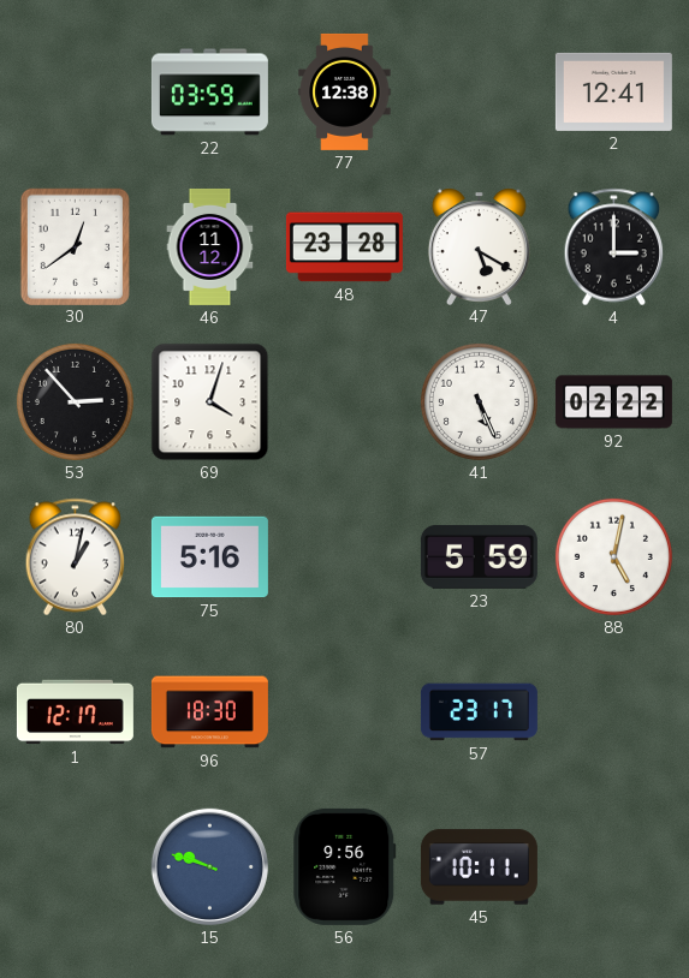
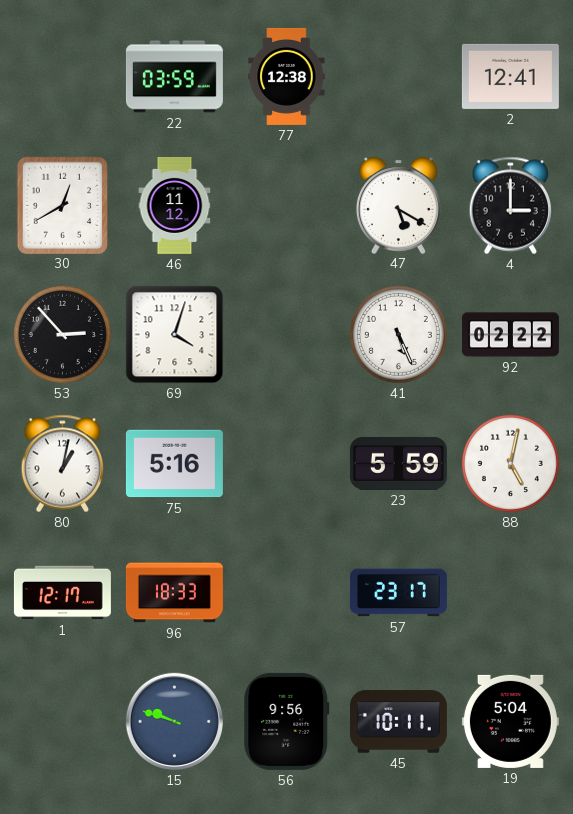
30: 12:39 -> 12:40 (62, 205)
48: 23:28 -> none (344, 248)
96: 18:30 -> 18:33 (174, 593)
19: none -> 5:04 (510, 721)
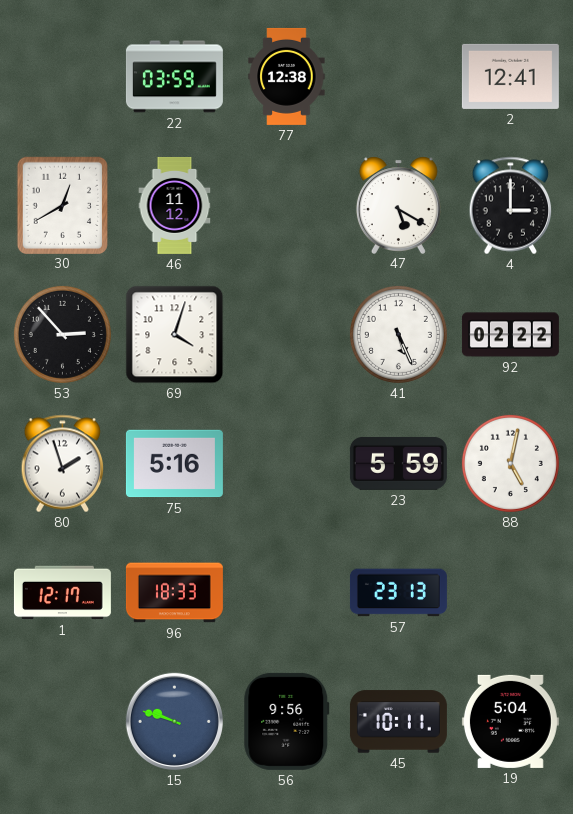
80: 1:02 -> 1:57 (63, 464)
57: 23:17 -> 23:13 (398, 593)
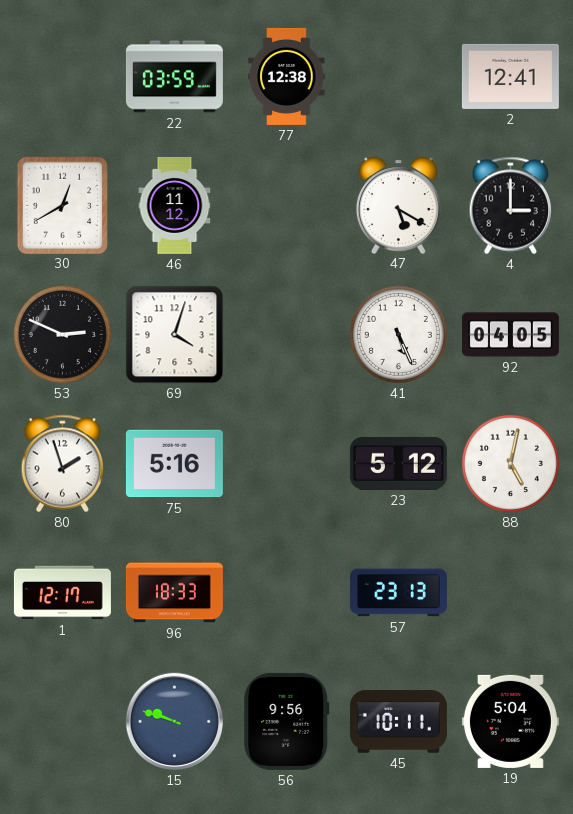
53: 2:53 -> 2:49 (62, 334)
92: 02:22 -> 04:05 (510, 335)
23: 5:59 -> 5:12 (398, 463)
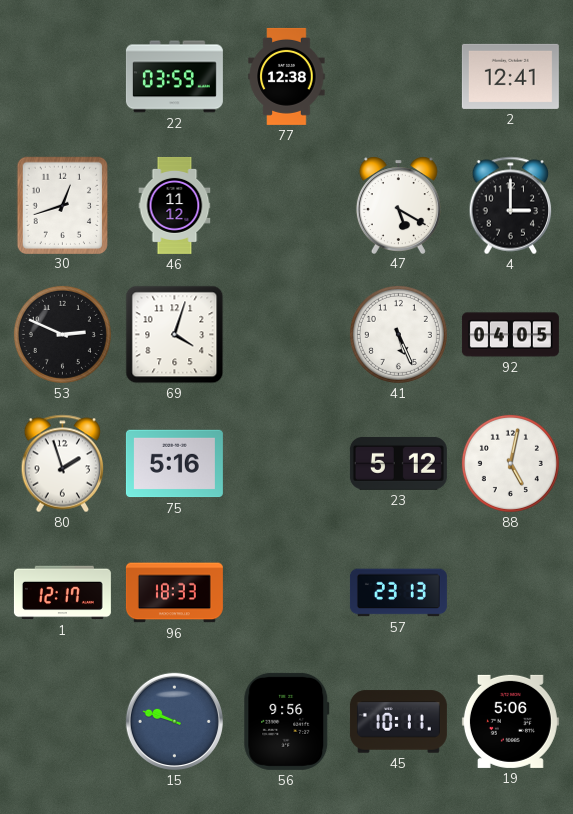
30: 12:40 -> 12:42 (62, 205)
19: 5:04 -> 5:06 (510, 721)
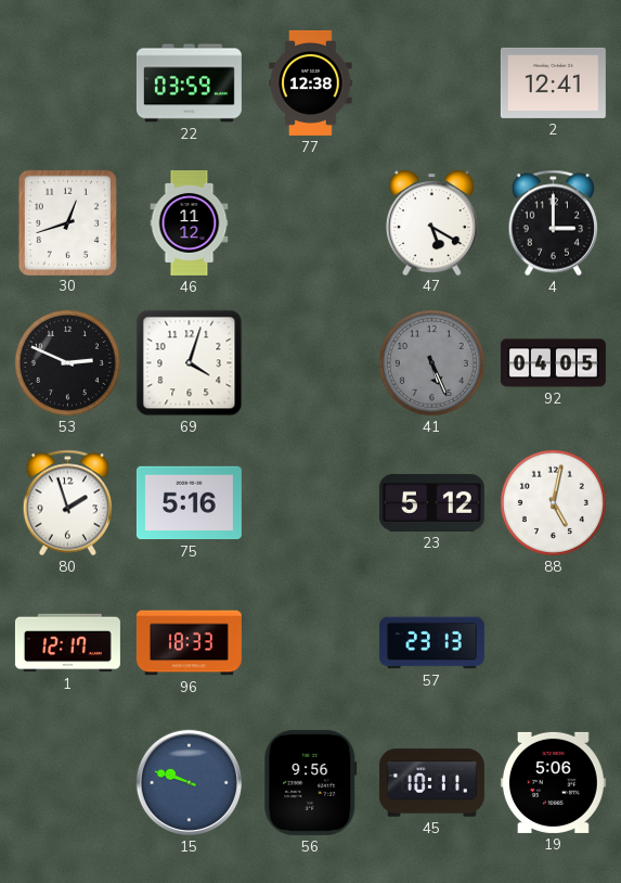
41 dial: white -> grey (431, 362)
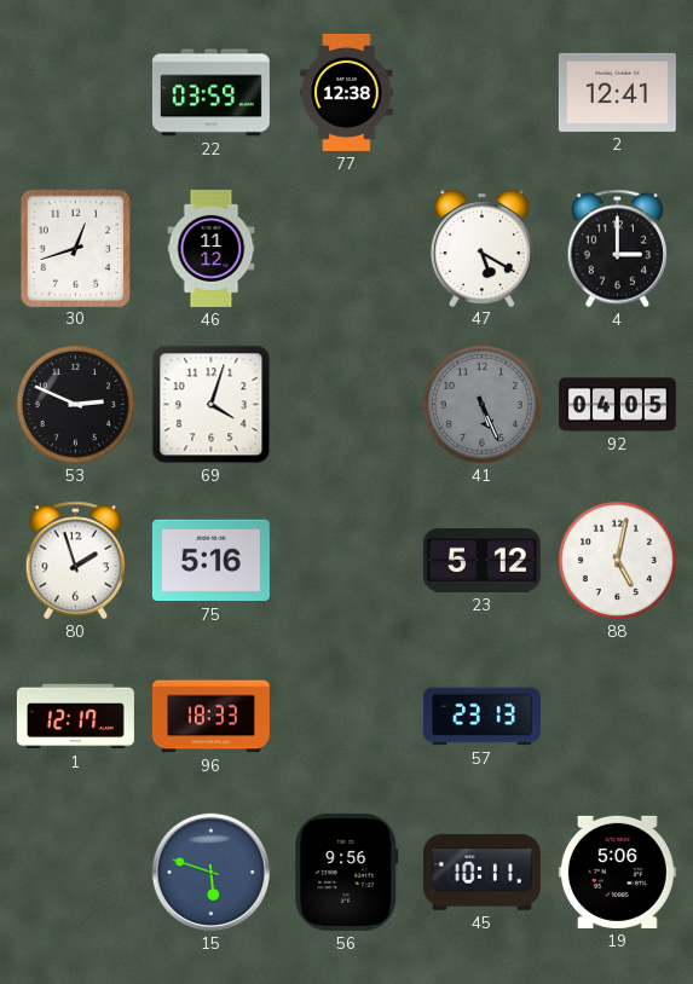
15: 9:48 -> 5:48 (210, 872)
